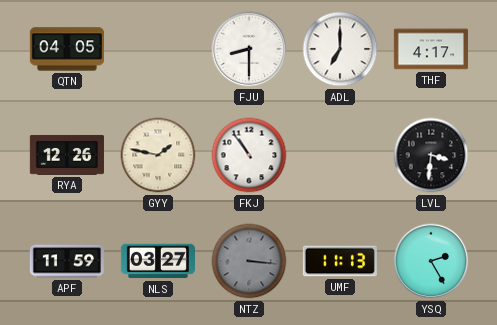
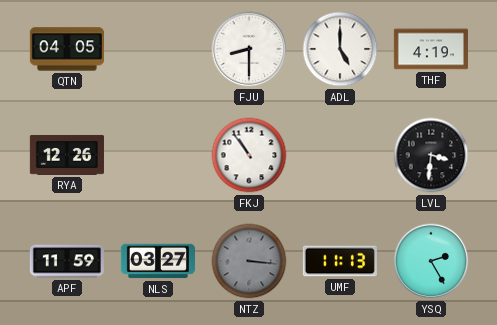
ADL: 7:00 -> 5:00 (340, 49)
THF: 4:17 -> 4:19 (431, 49)
GYY: 1:47 -> none (158, 155)
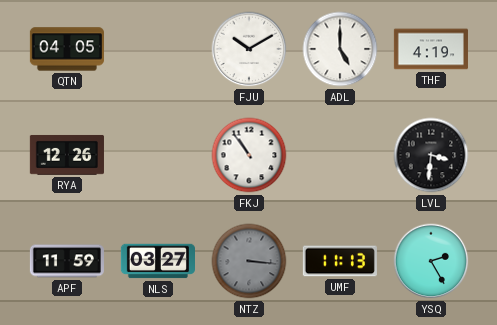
FJU: 8:30 -> 10:10 (249, 49)
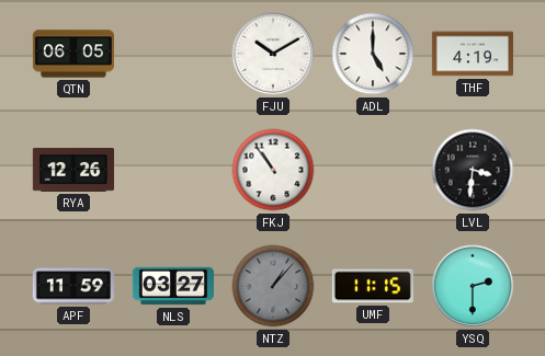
QTN: 04:05 -> 06:05 (73, 54)
NTZ: 3:16 -> 1:07 (273, 286)
UMF: 11:13 -> 11:15 (373, 286)
YSQ: 2:25 -> 2:30 (473, 286)
